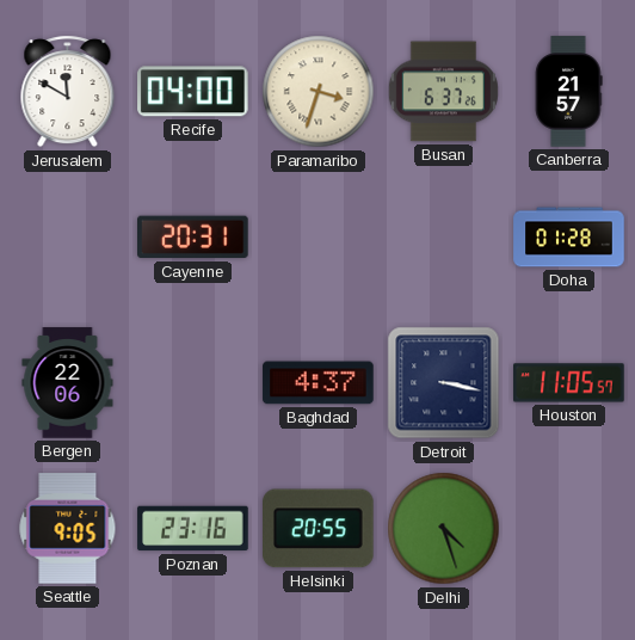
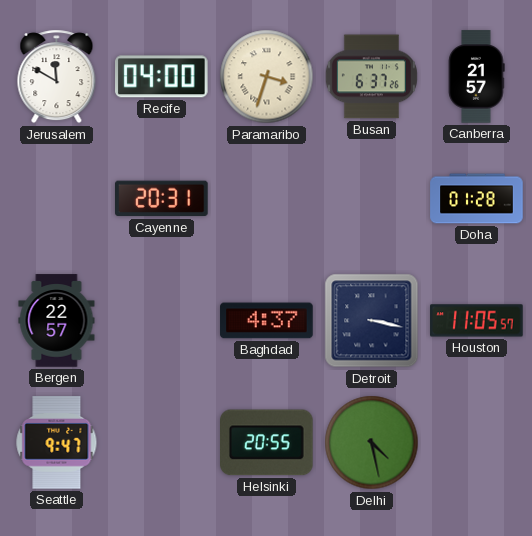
Bergen: 22:06 -> 22:57 (57, 321)
Seattle: 9:05 -> 9:47 (57, 443)
Poznan: 23:16 -> none (193, 529)
Delhi: 4:27 -> 4:28 (372, 443)
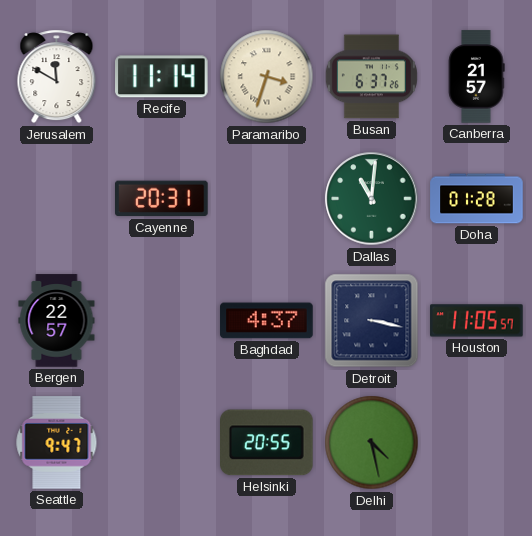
Recife: 04:00 -> 11:14 (162, 77)
Dallas: none -> 11:01 (372, 199)
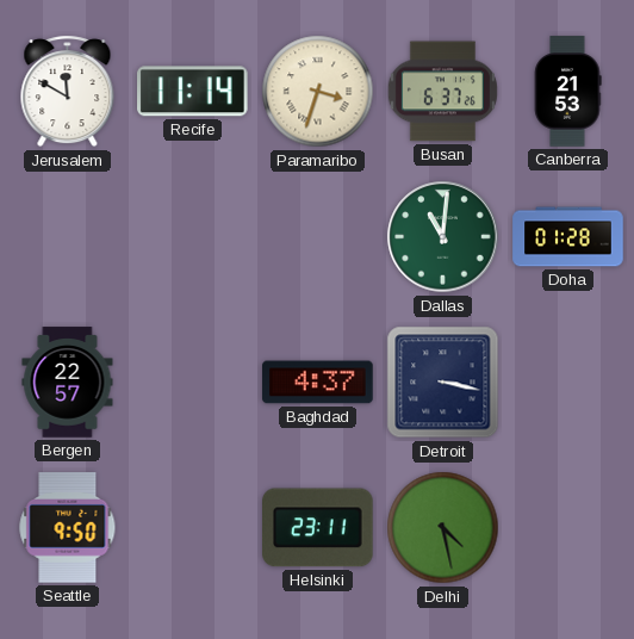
Canberra: 21:57 -> 21:53 (567, 92)
Cayenne: 20:31 -> none (162, 199)
Houston: 11:05 -> none (477, 321)
Seattle: 9:47 -> 9:50 (68, 528)
Helsinki: 20:55 -> 23:11 (318, 528)
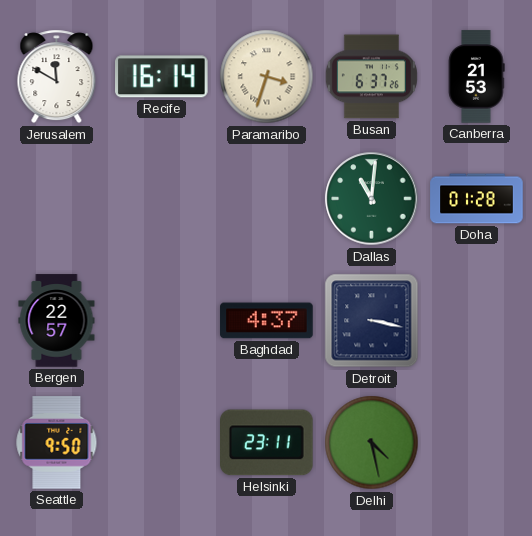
Recife: 11:14 -> 16:14 (162, 77)
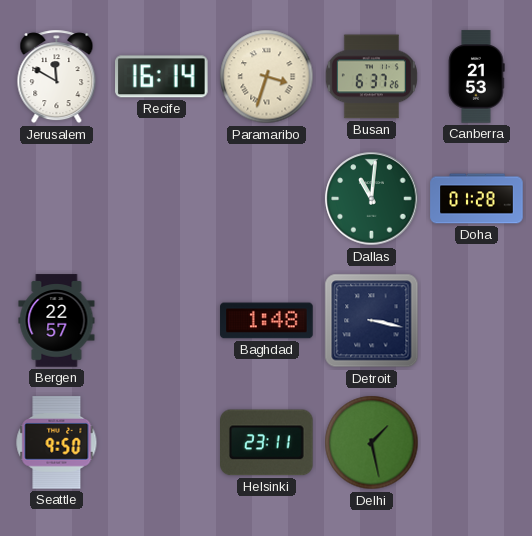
Baghdad: 4:37 -> 1:48 (267, 321)
Delhi: 4:28 -> 1:28 (372, 443)
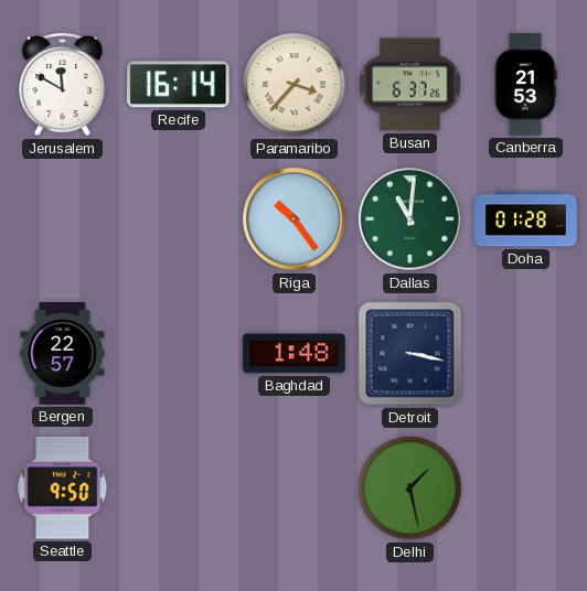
Paramaribo: 3:33 -> 3:37 (295, 85)
Riga: none -> 10:24 (295, 219)
Helsinki: 23:11 -> none (267, 443)
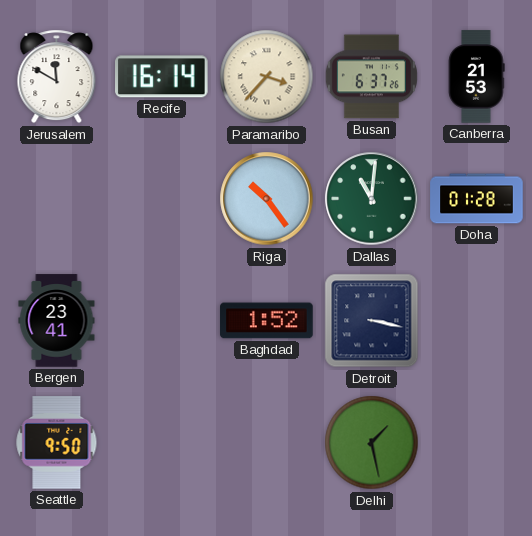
Bergen: 22:57 -> 23:41 (57, 321)
Baghdad: 1:48 -> 1:52 (267, 321)
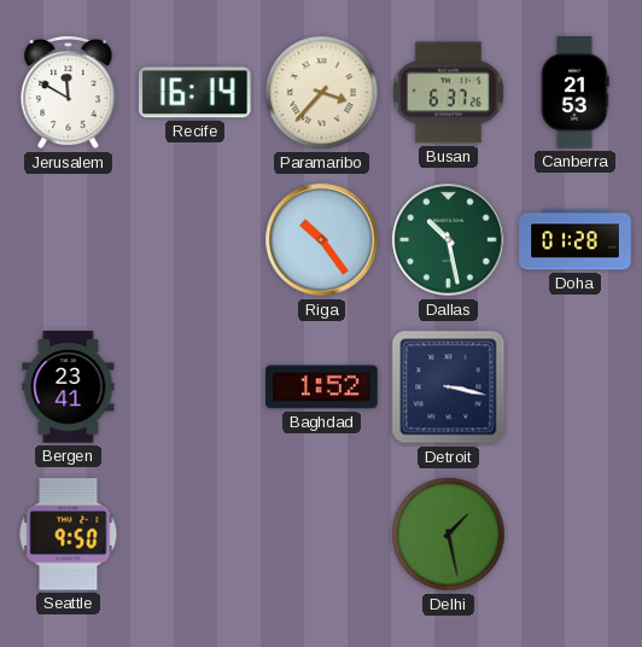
Dallas: 11:01 -> 10:28 (449, 240)
